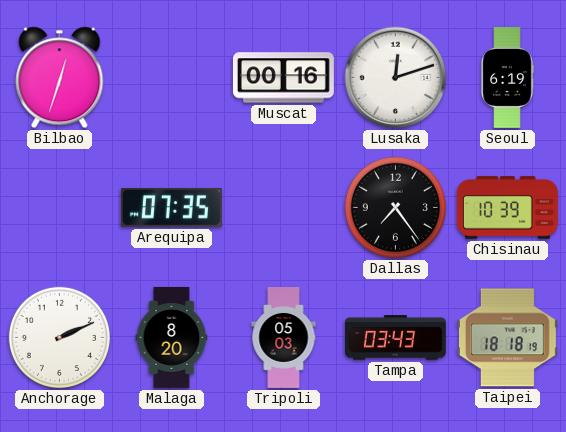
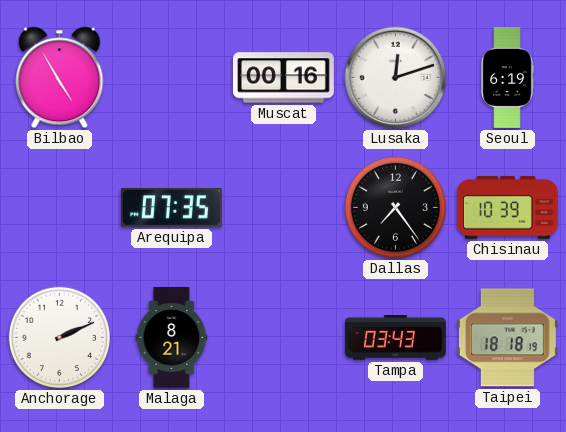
Bilbao: 12:33 -> 4:55 (60, 78)
Malaga: 8:20 -> 8:21 (172, 337)
Tripoli: 05:03 -> none (284, 338)
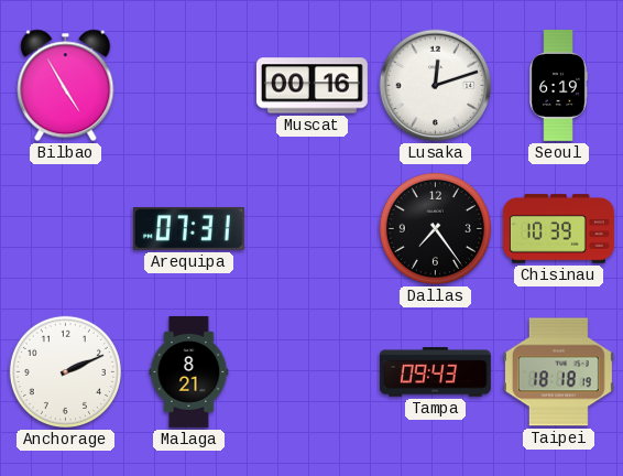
Arequipa: 07:35 -> 07:31 (188, 229)
Tampa: 03:43 -> 09:43 (435, 372)
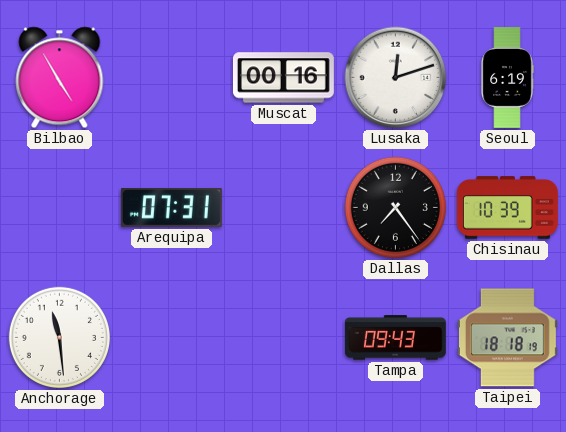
Anchorage: 2:11 -> 11:29 (59, 337)
Malaga: 8:21 -> none (189, 371)
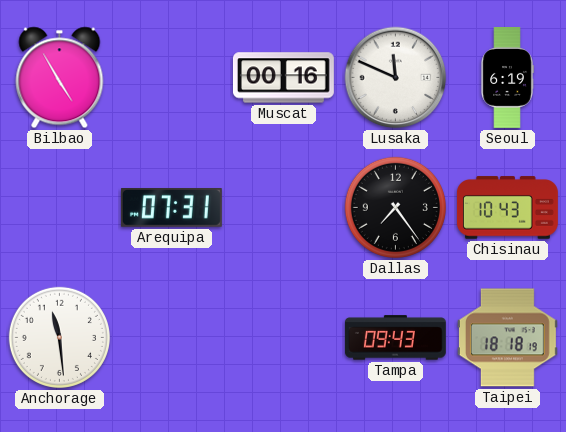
Lusaka: 12:12 -> 11:49 (396, 78)
Chisinau: 10:39 -> 10:43 (507, 208)
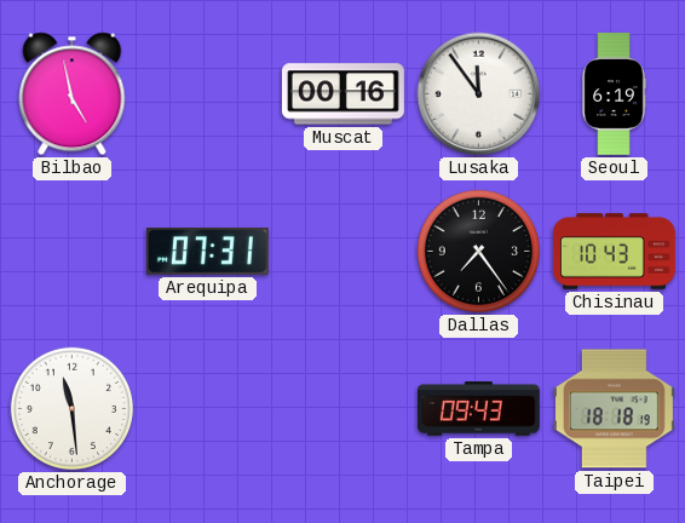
Bilbao: 4:55 -> 4:58 (73, 94)
Lusaka: 11:49 -> 11:54 (479, 94)
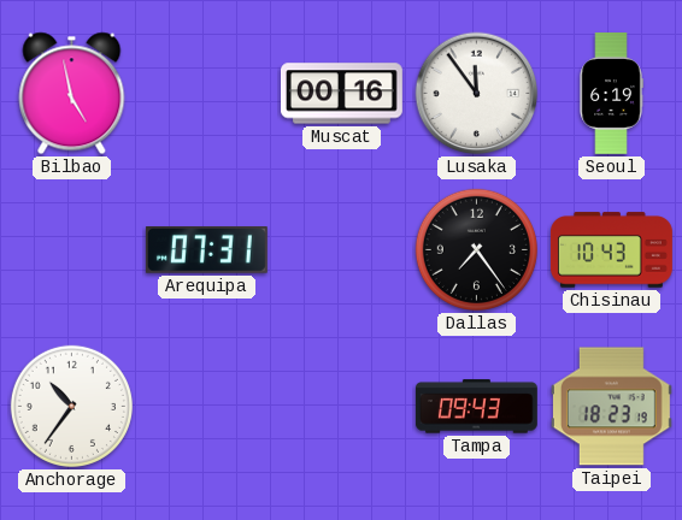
Anchorage: 11:29 -> 10:36 (71, 406)
Taipei: 18:18 -> 18:23 (611, 407)
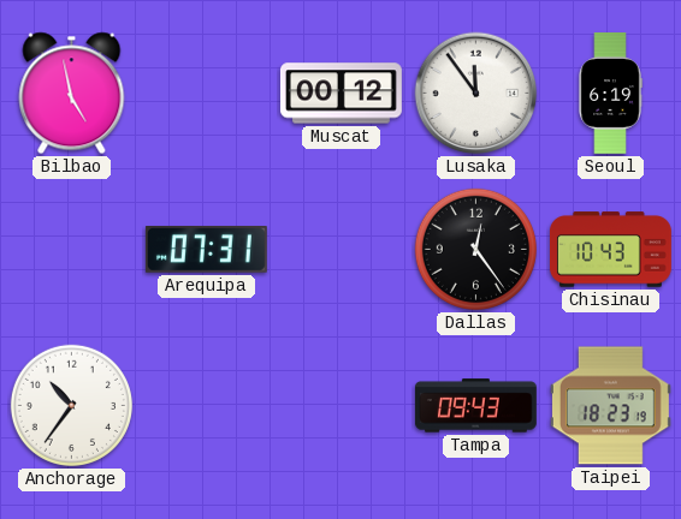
Muscat: 00:16 -> 00:12 (340, 94)
Dallas: 7:24 -> 12:24 (475, 249)
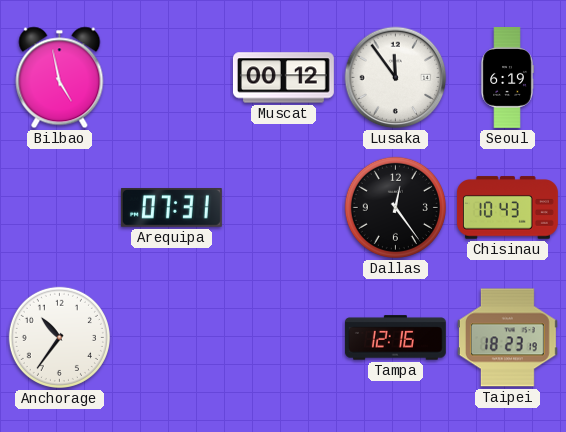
Tampa: 09:43 -> 12:16 (395, 338)
